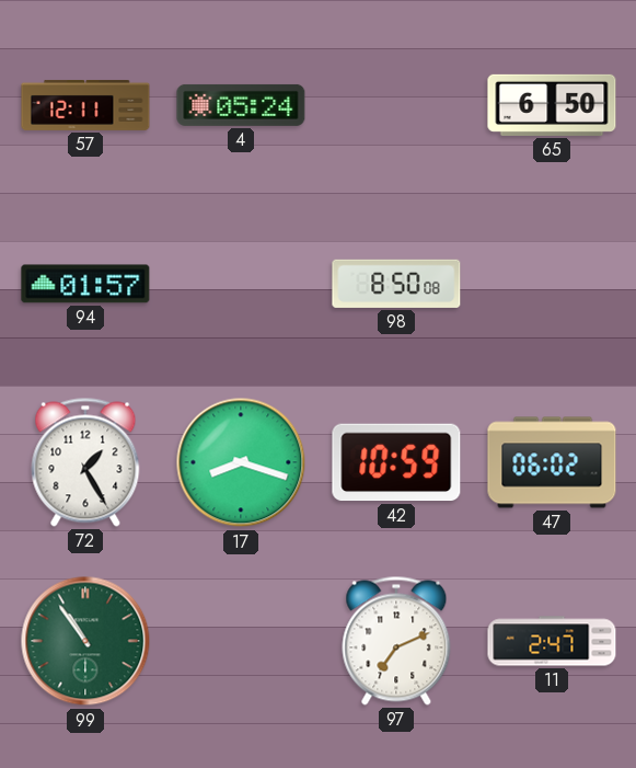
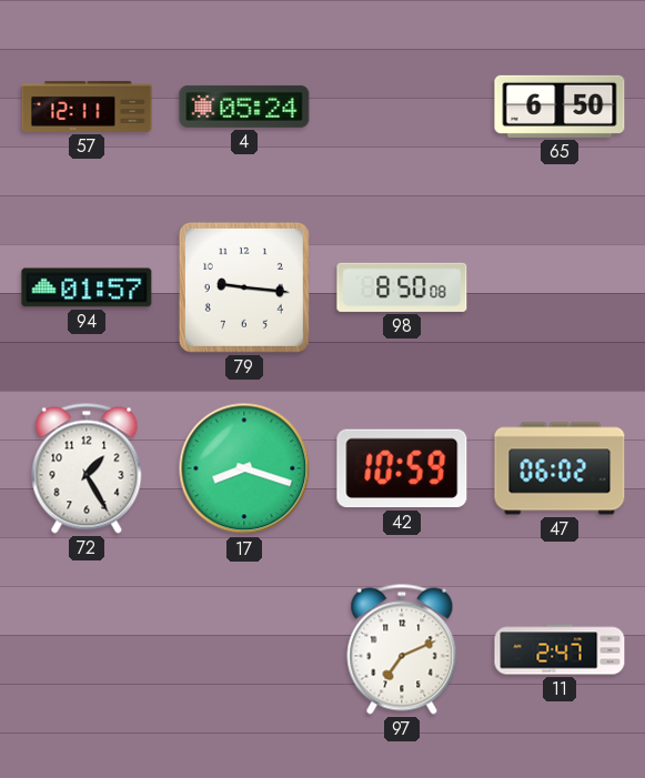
79: none -> 9:16 (244, 287)
99: 10:54 -> none (85, 641)
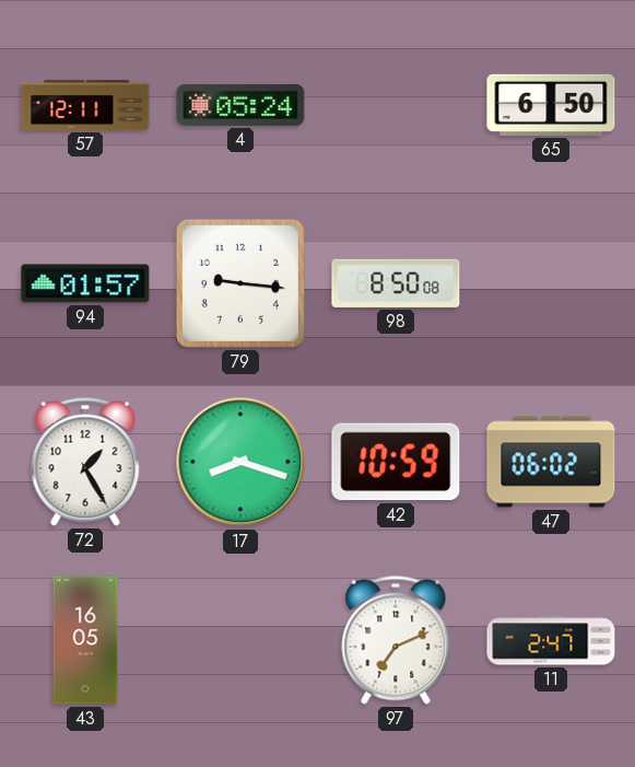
43: none -> 16:05 (85, 640)
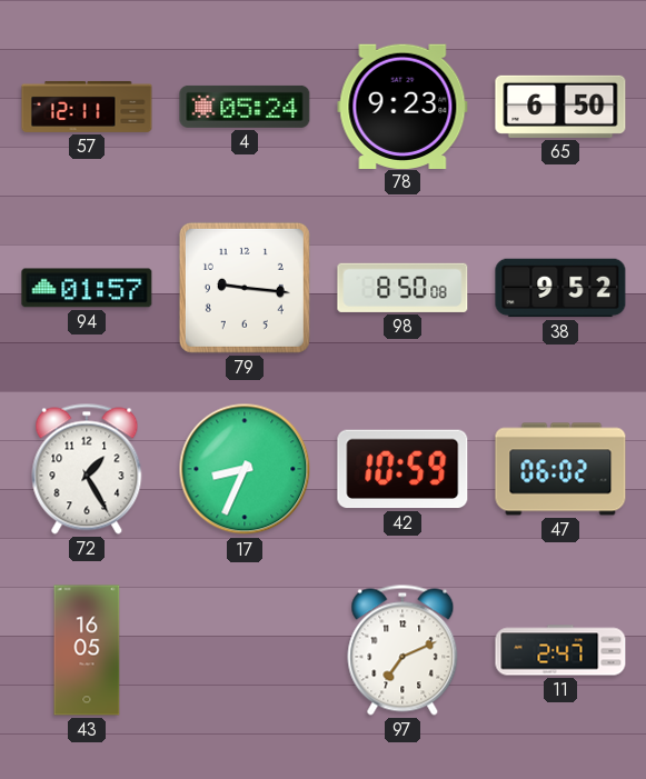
78: none -> 9:23 (402, 106)
38: none -> 9:52 (560, 288)
17: 8:18 -> 8:34 (245, 469)
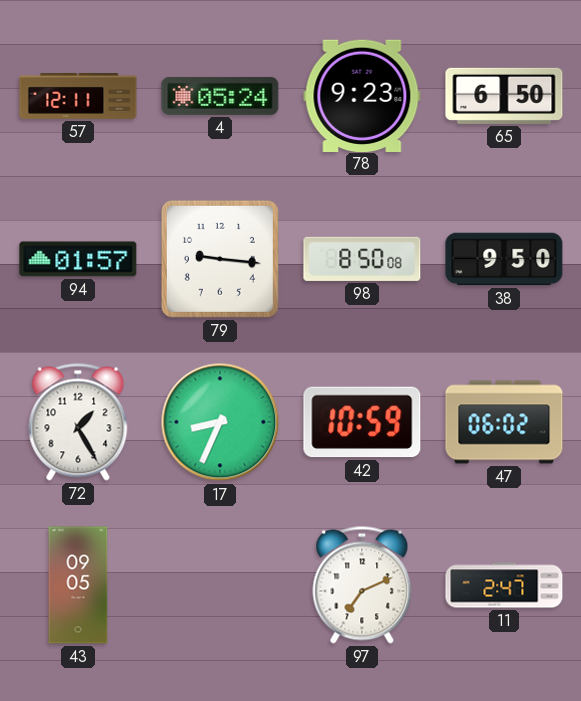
38: 9:52 -> 9:50 (504, 259)
43: 16:05 -> 09:05 (78, 585)
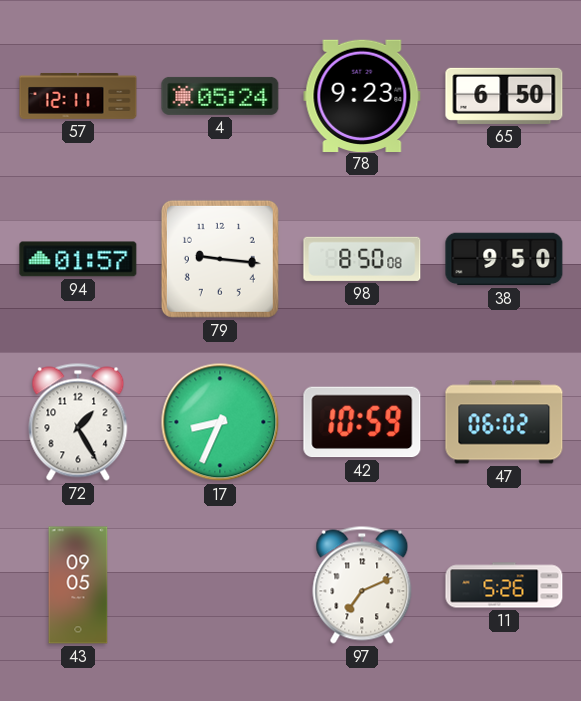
11: 2:47 -> 5:26 (504, 585)
